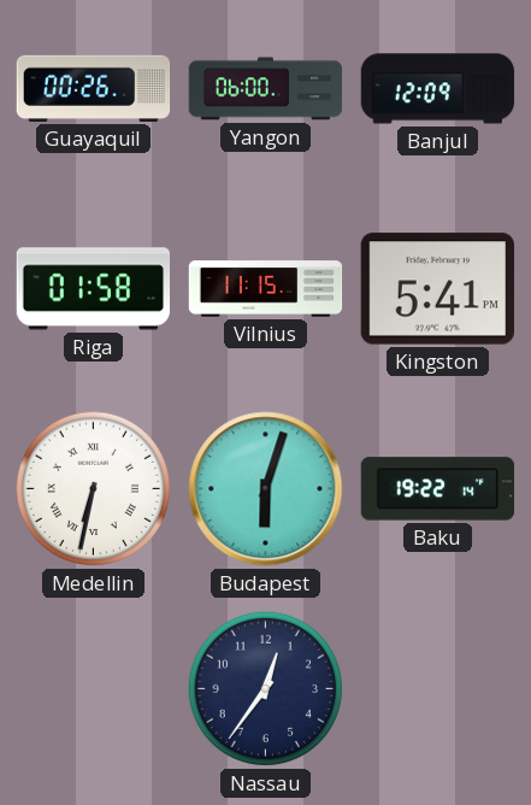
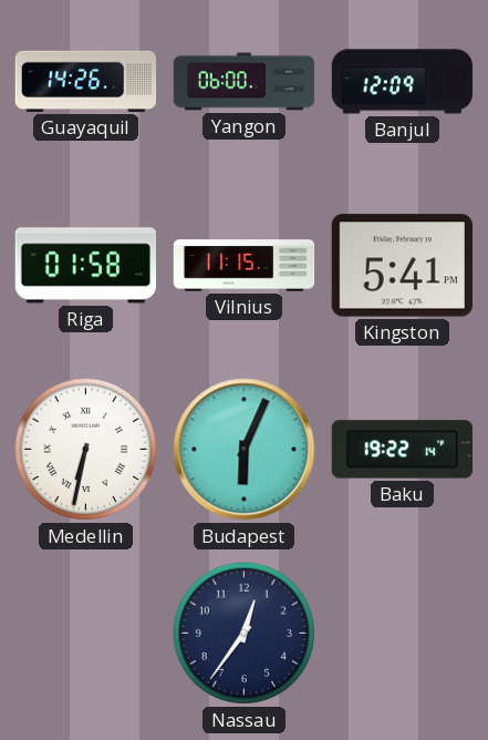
Guayaquil: 00:26 -> 14:26 (86, 81)
Budapest: 6:03 -> 6:04 (245, 450)
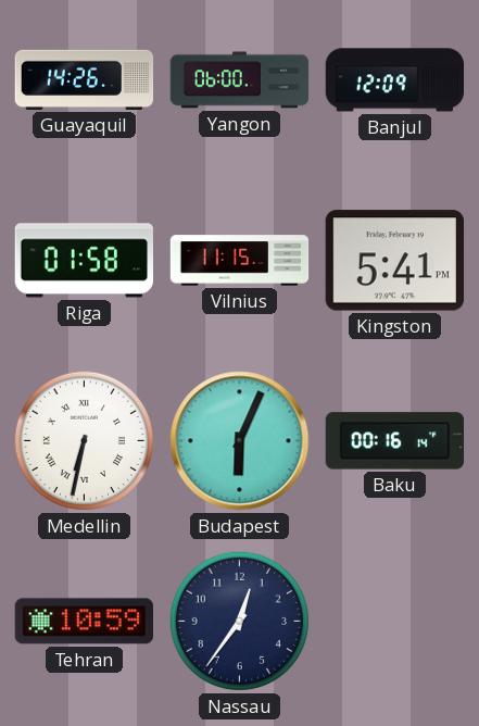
Baku: 19:22 -> 00:16 (395, 441)
Tehran: none -> 10:59 (84, 622)
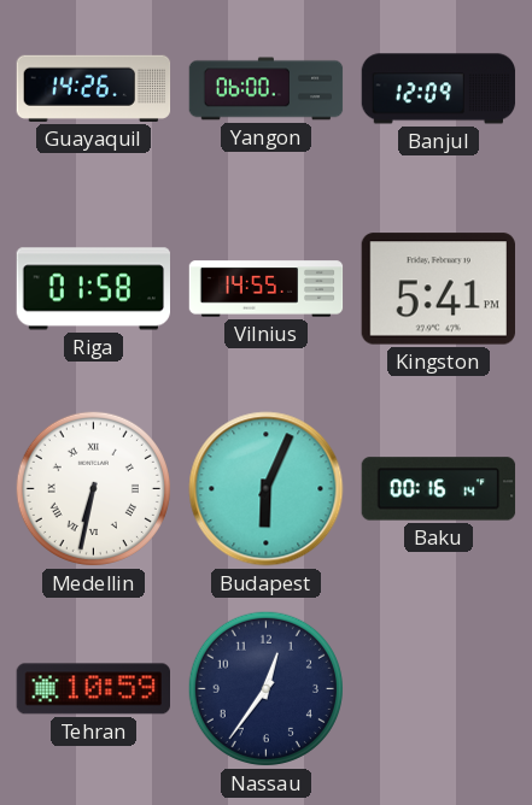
Vilnius: 11:15 -> 14:55 (267, 289)
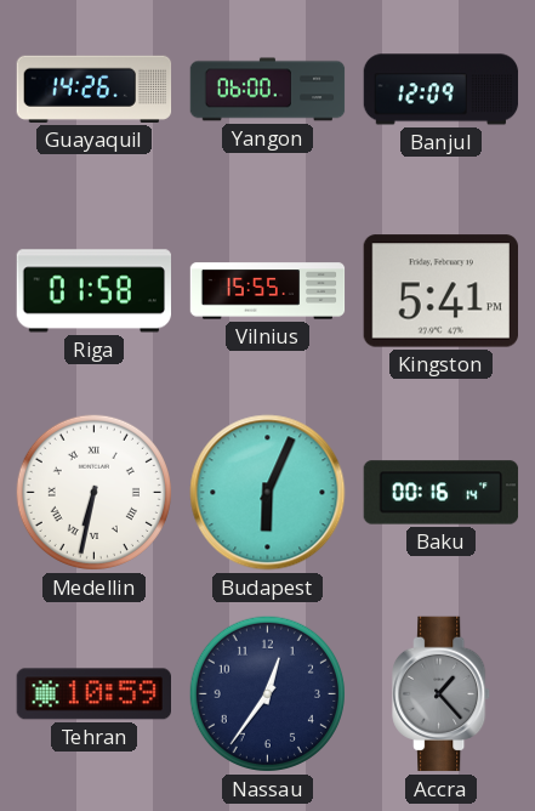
Vilnius: 14:55 -> 15:55 (268, 291)
Accra: none -> 1:23 (442, 694)
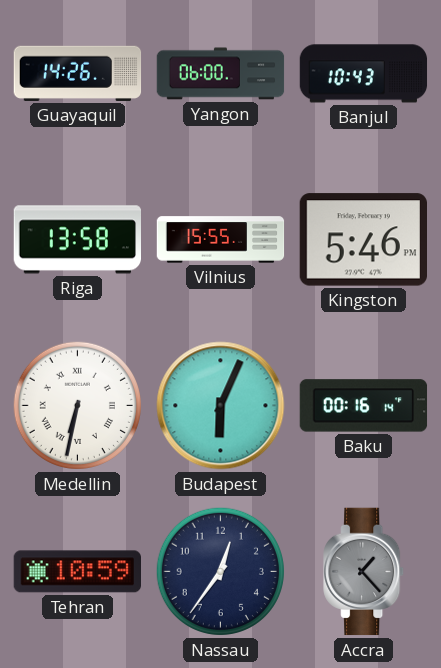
Banjul: 12:09 -> 10:43 (364, 74)
Riga: 01:58 -> 13:58 (77, 240)
Kingston: 5:41 -> 5:46 (363, 240)
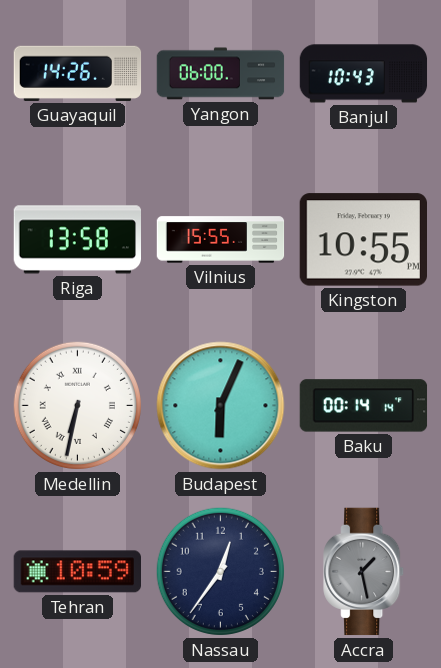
Kingston: 5:46 -> 10:55 (363, 240)
Baku: 00:16 -> 00:14 (364, 406)
Accra: 1:23 -> 1:28 (364, 572)
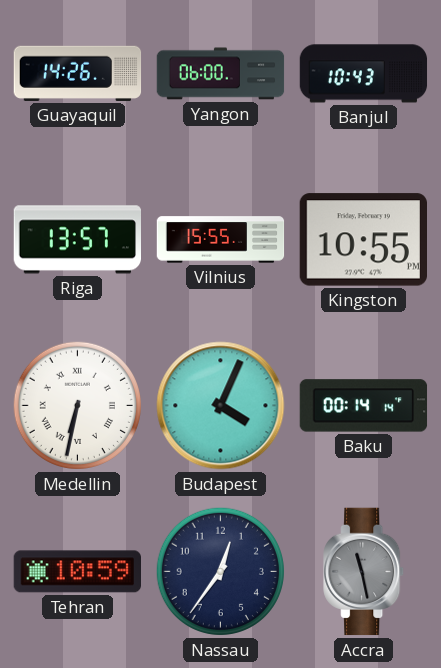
Riga: 13:58 -> 13:57 (77, 240)
Budapest: 6:04 -> 4:04 (221, 406)
Accra: 1:28 -> 11:28 (364, 572)
